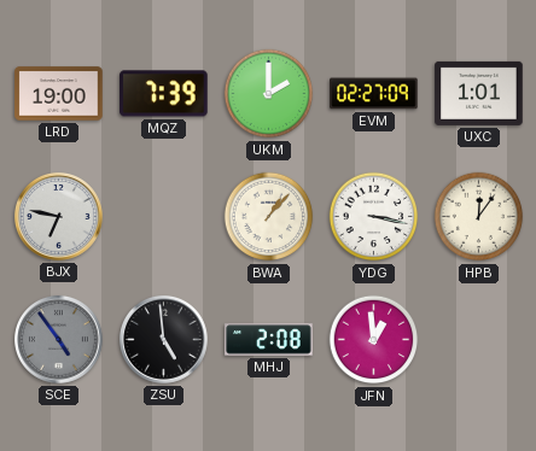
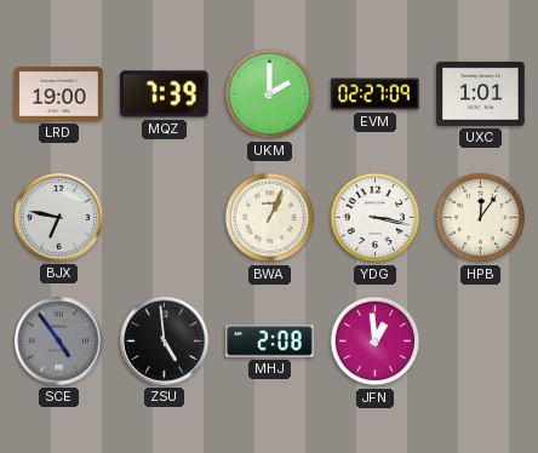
BWA: 1:07 -> 1:04 (270, 218)
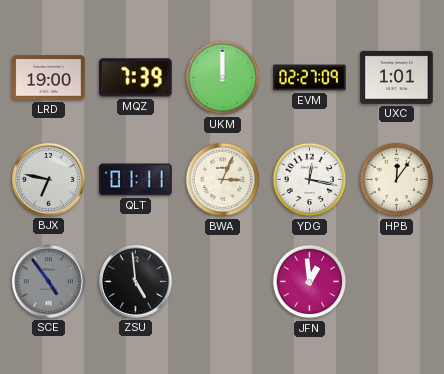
UKM: 2:00 -> 12:00 (223, 78)
QLT: none -> 01:11 (136, 180)
BWA: 1:04 -> 3:04 (223, 180)
YDG: 3:17 -> 12:17 (310, 180)
MHJ: 2:08 -> none (270, 342)
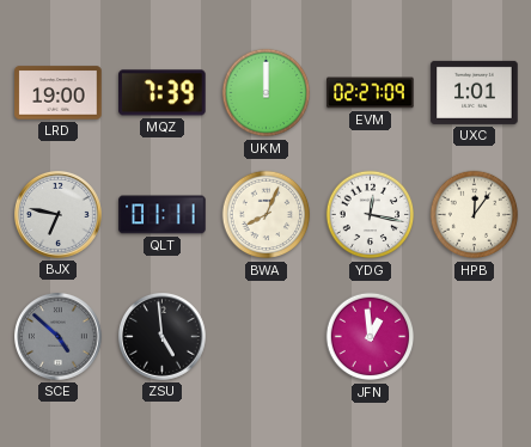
BWA: 3:04 -> 8:04 (267, 215)
SCE: 4:54 -> 4:52 (59, 337)
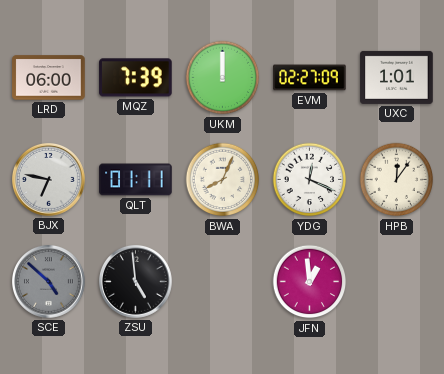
LRD: 19:00 -> 06:00 (49, 78)
YDG: 12:17 -> 12:19 (310, 180)
